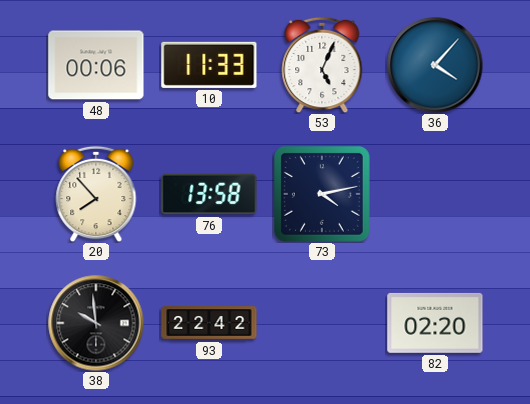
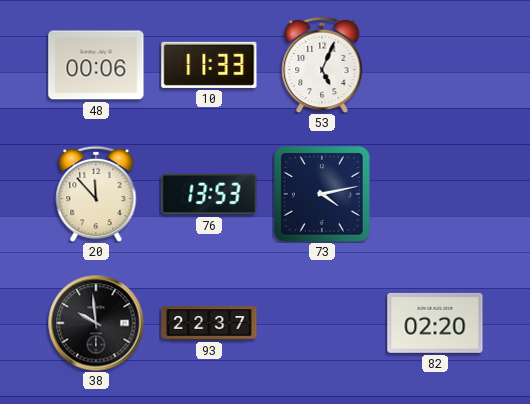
36: 4:07 -> none (435, 65)
20: 7:53 -> 11:53 (96, 194)
76: 13:58 -> 13:53 (209, 194)
93: 22:42 -> 22:37 (209, 323)
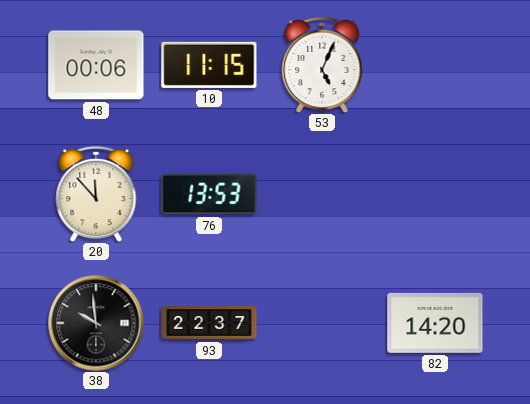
10: 11:33 -> 11:15 (209, 65)
73: 4:13 -> none (322, 194)
82: 02:20 -> 14:20 (435, 323)
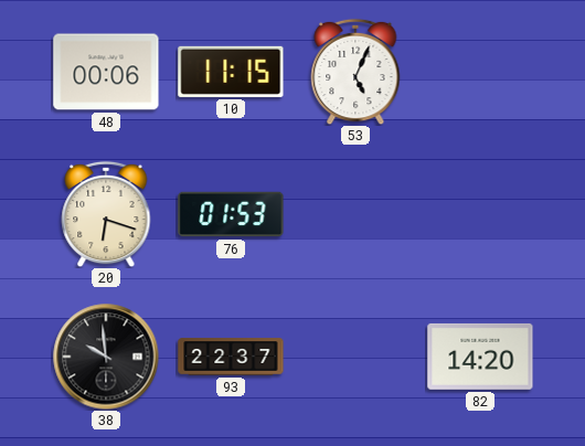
20: 11:53 -> 6:18 (106, 214)
76: 13:53 -> 01:53 (231, 214)
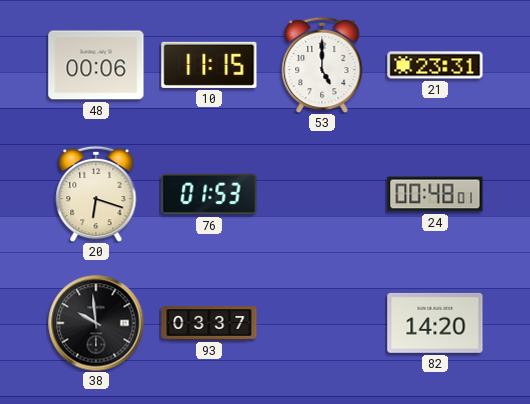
53: 5:04 -> 5:00 (322, 65)
21: none -> 23:31 (435, 65)
24: none -> 00:48 (435, 194)
93: 22:37 -> 03:37 (209, 323)
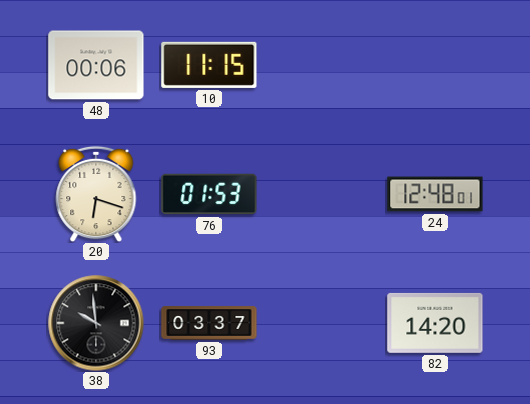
53: 5:00 -> none (322, 65)
21: 23:31 -> none (435, 65)
24: 00:48 -> 12:48 (435, 194)
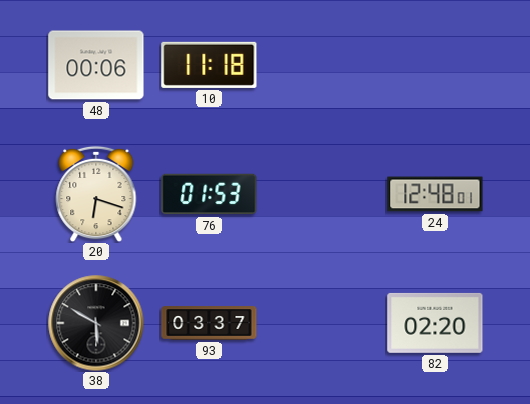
10: 11:15 -> 11:18 (209, 65)
38: 9:59 -> 5:50 (96, 323)
82: 14:20 -> 02:20 (435, 323)
